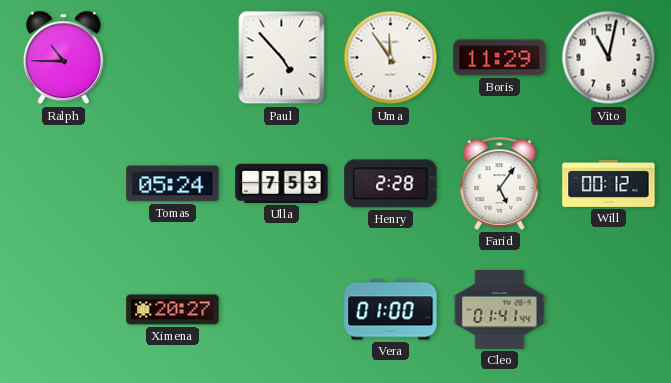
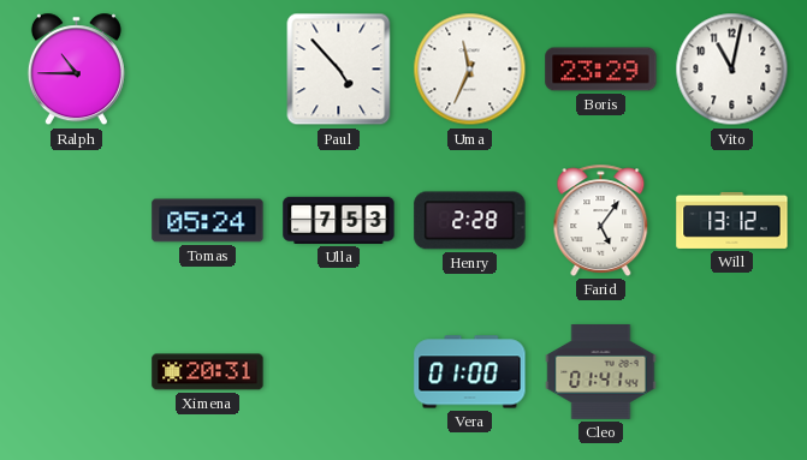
Uma: 11:54 -> 11:34 (470, 70)
Boris: 11:29 -> 23:29 (601, 70)
Will: 00:12 -> 13:12 (732, 220)
Ximena: 20:27 -> 20:31 (208, 372)
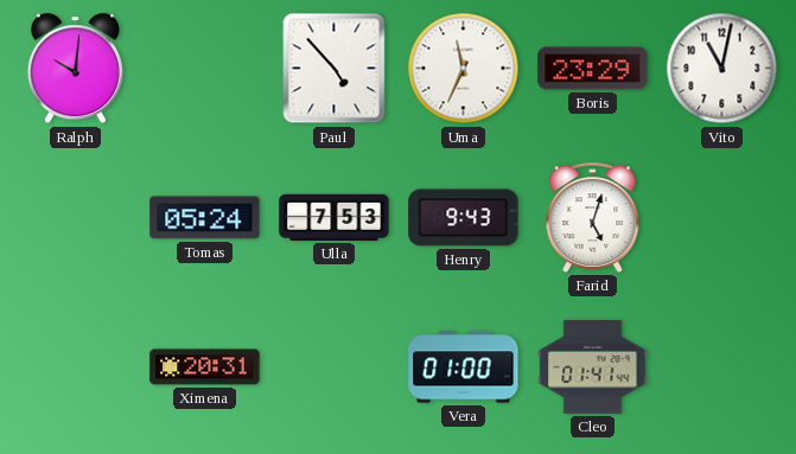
Ralph: 10:45 -> 10:01 (75, 69)
Henry: 2:28 -> 9:43 (464, 218)
Farid: 5:06 -> 5:03 (593, 217)
Will: 13:12 -> none (732, 220)
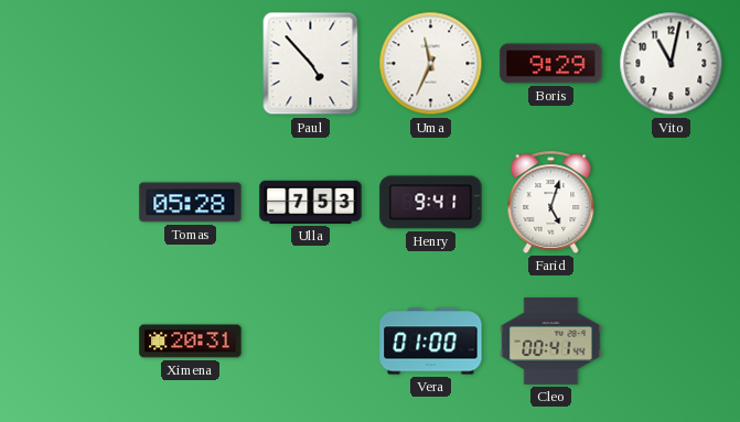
Ralph: 10:01 -> none (75, 69)
Boris: 23:29 -> 9:29 (551, 64)
Tomas: 05:24 -> 05:28 (191, 203)
Henry: 9:43 -> 9:41 (431, 203)
Cleo: 01:41 -> 00:41 (551, 342)
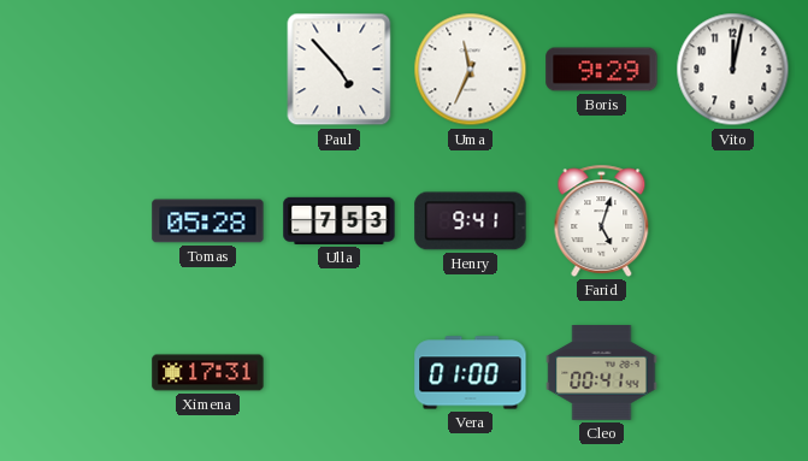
Vito: 11:02 -> 12:02 (733, 70)
Ximena: 20:31 -> 17:31 (208, 373)
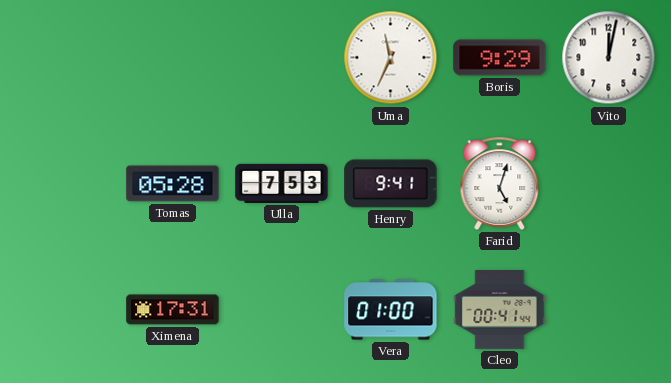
Paul: 4:53 -> none (340, 70)
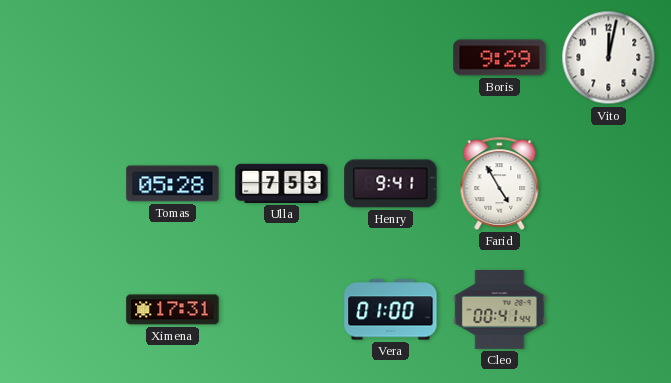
Uma: 11:34 -> none (391, 58)
Farid: 5:03 -> 4:55 (500, 183)
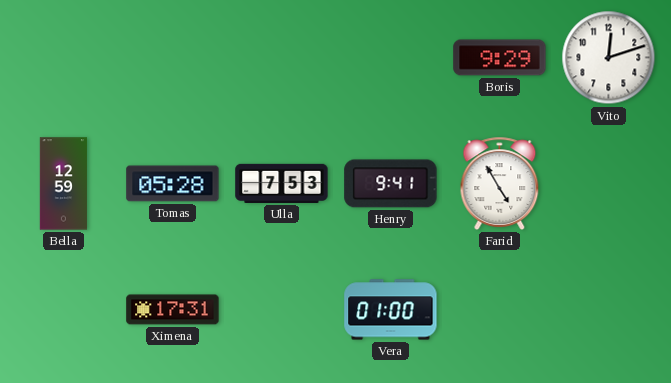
Vito: 12:02 -> 12:12 (609, 58)
Bella: none -> 12:59 (64, 184)
Cleo: 00:41 -> none (500, 310)
